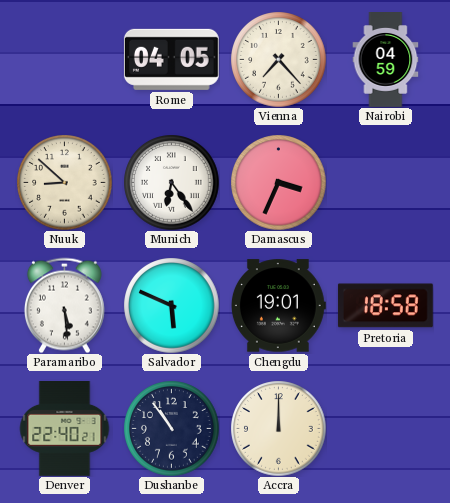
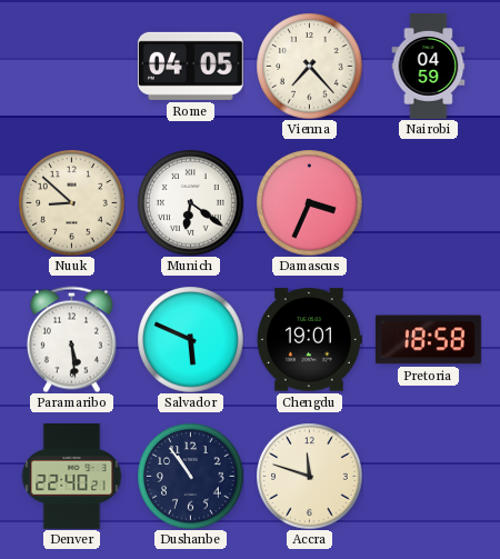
Munich: 6:24 -> 6:21 (190, 202)
Accra: 12:00 -> 11:48 (309, 476)
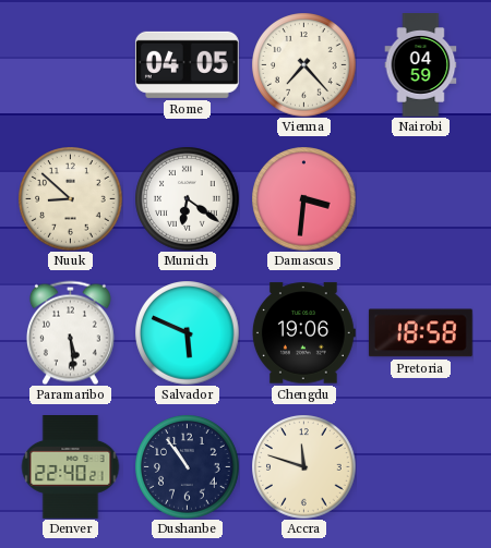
Damascus: 3:34 -> 3:31 (303, 198)
Chengdu: 19:01 -> 19:06 (303, 333)
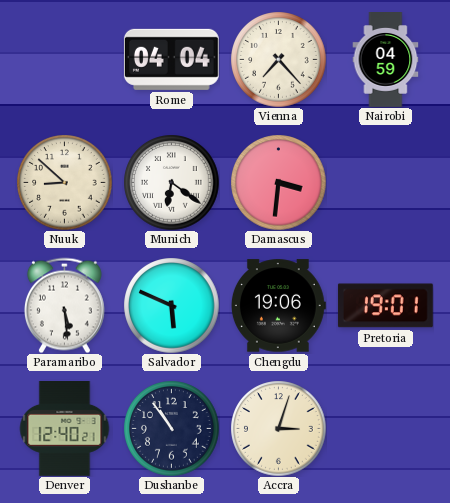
Rome: 04:05 -> 04:04 (171, 59)
Pretoria: 18:58 -> 19:01 (385, 306)
Denver: 22:40 -> 12:40 (65, 429)
Accra: 11:48 -> 3:03 (278, 428)
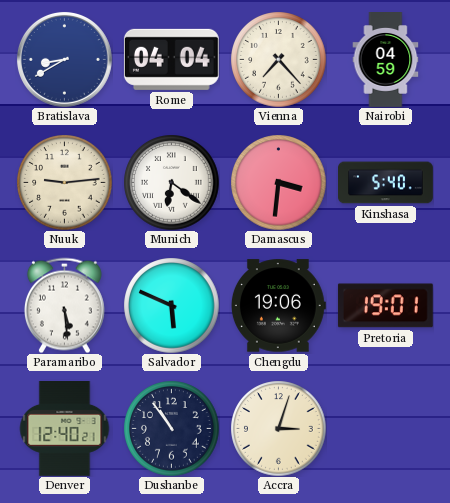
Bratislava: none -> 8:40 (64, 59)
Nuuk: 8:52 -> 9:14 (64, 182)
Kinshasa: none -> 5:40 (386, 183)
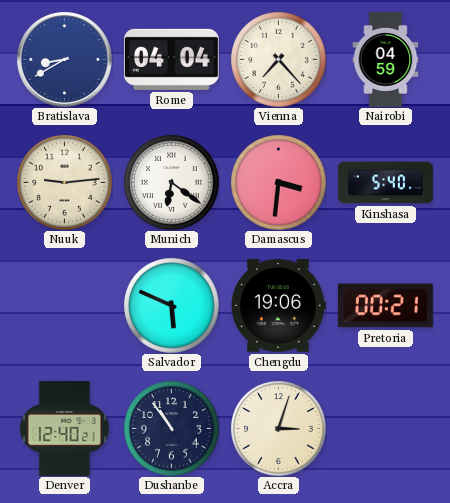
Paramaribo: 5:29 -> none (64, 305)
Pretoria: 19:01 -> 00:21 (385, 306)
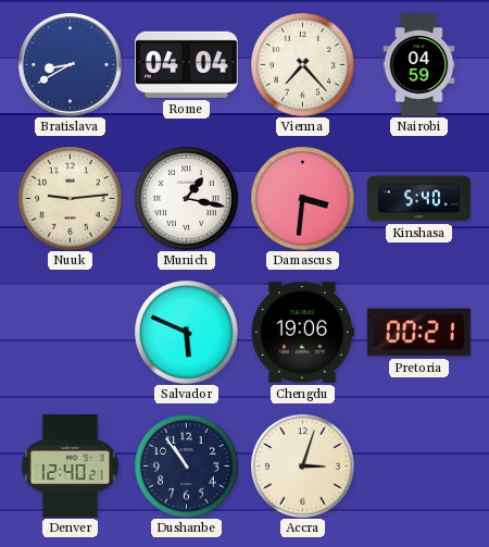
Munich: 6:21 -> 1:17 (186, 198)
